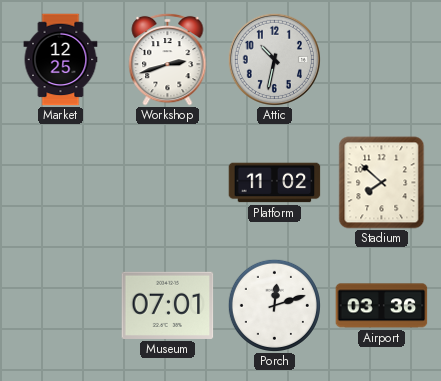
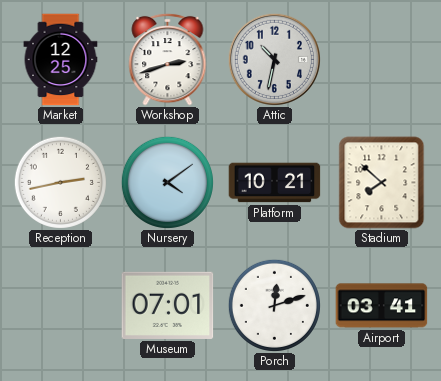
Reception: none -> 2:43 (60, 182)
Nursery: none -> 4:09 (167, 182)
Platform: 11:02 -> 10:21 (275, 183)
Airport: 03:36 -> 03:41 (382, 306)
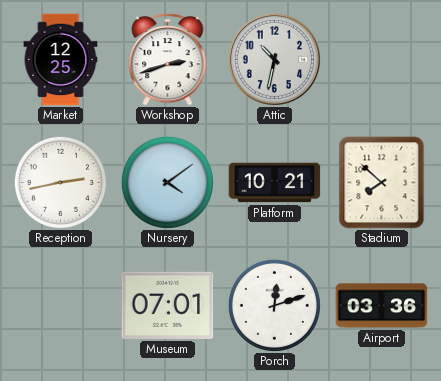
Airport: 03:41 -> 03:36 (382, 306)
